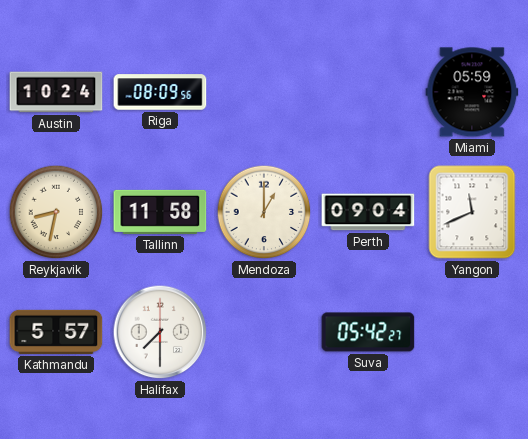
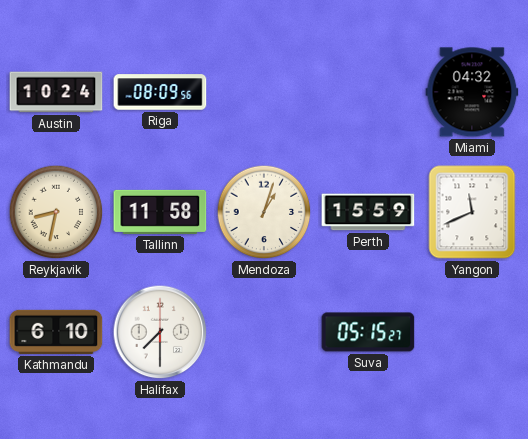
Miami: 05:59 -> 04:32 (472, 92)
Mendoza: 1:00 -> 1:03 (264, 212)
Perth: 09:04 -> 15:59 (368, 212)
Kathmandu: 5:57 -> 6:10 (56, 332)
Suva: 05:42 -> 05:15 (368, 332)
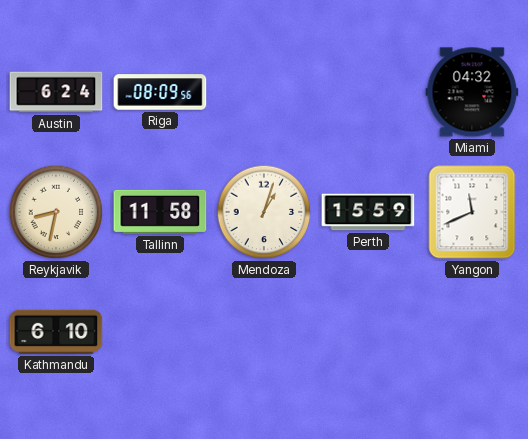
Austin: 10:24 -> 6:24 (56, 92)
Halifax: 7:30 -> none (160, 332)
Suva: 05:15 -> none (368, 332)
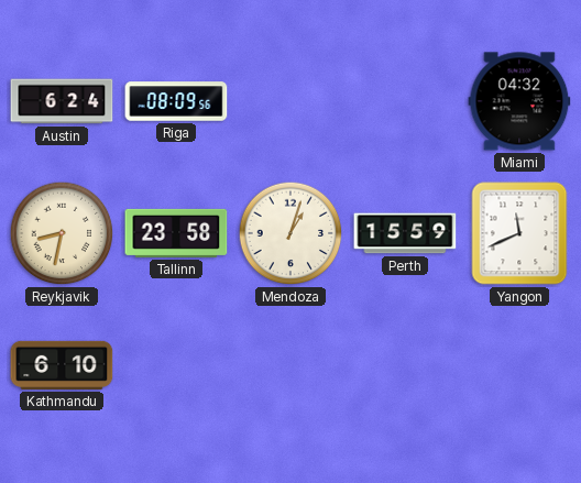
Tallinn: 11:58 -> 23:58 (176, 233)
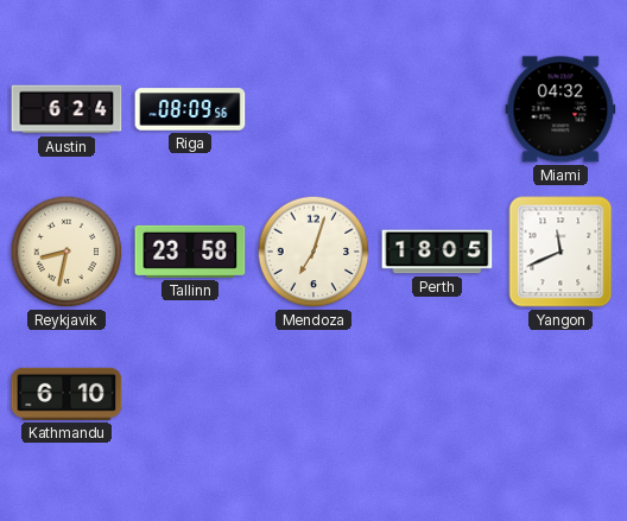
Mendoza: 1:03 -> 7:03 (313, 252)
Perth: 15:59 -> 18:05 (437, 252)
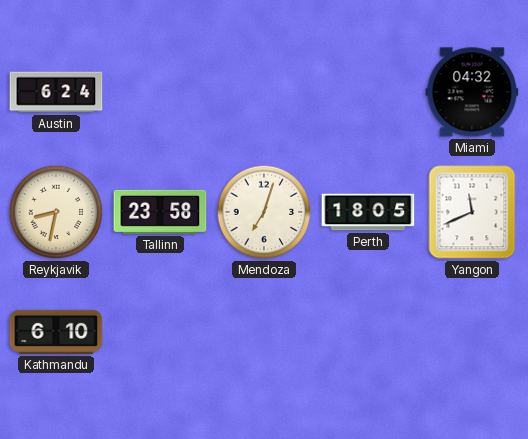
Riga: 08:09 -> none (190, 109)
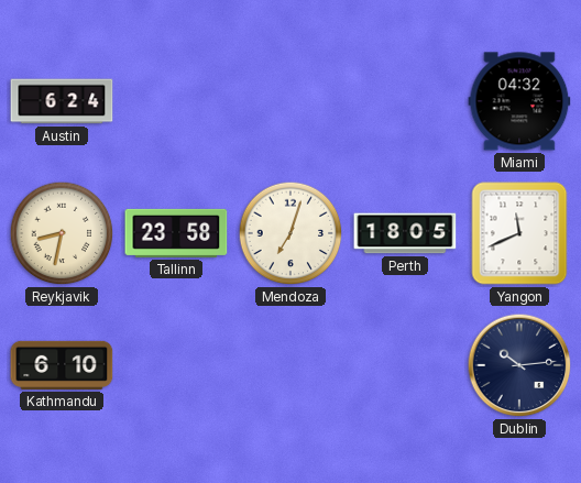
Dublin: none -> 10:14 (519, 365)
